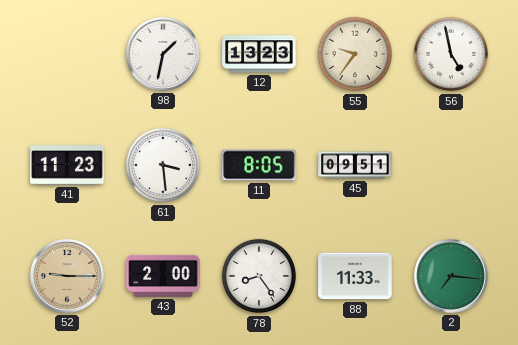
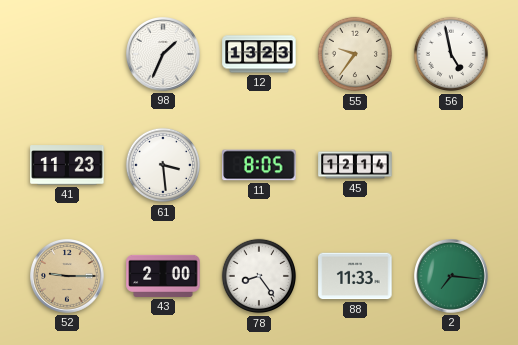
98: 1:32 -> 1:34 (164, 55)
45: 09:51 -> 12:14 (355, 165)
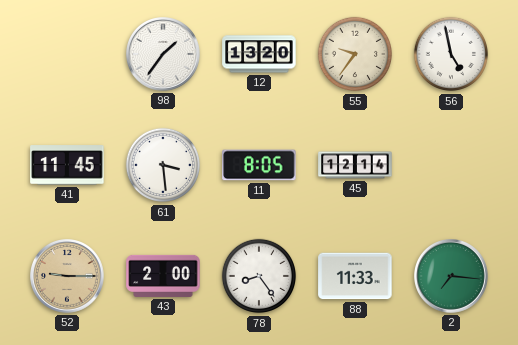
98: 1:34 -> 1:36 (164, 55)
12: 13:23 -> 13:20 (259, 54)
41: 11:23 -> 11:45 (67, 165)
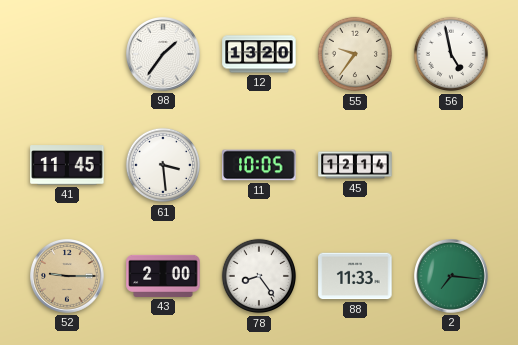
11: 8:05 -> 10:05 (259, 165)
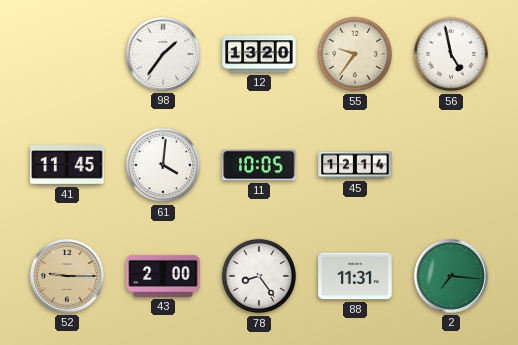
61: 3:29 -> 4:01 (163, 165)
88: 11:33 -> 11:31 (355, 276)
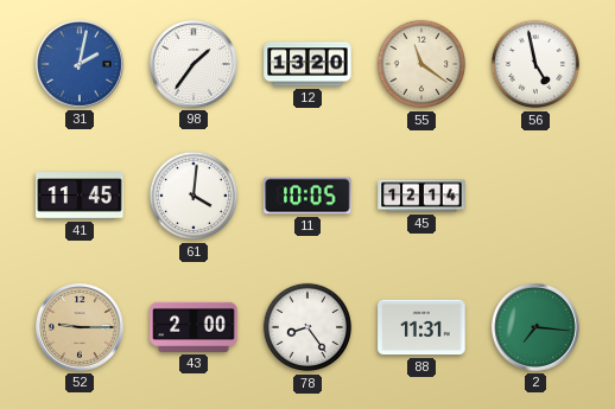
31: none -> 2:02 (81, 65)
55: 9:36 -> 11:21 (421, 64)
